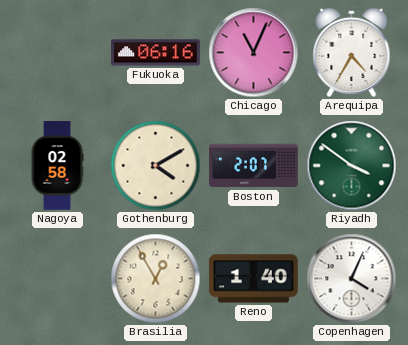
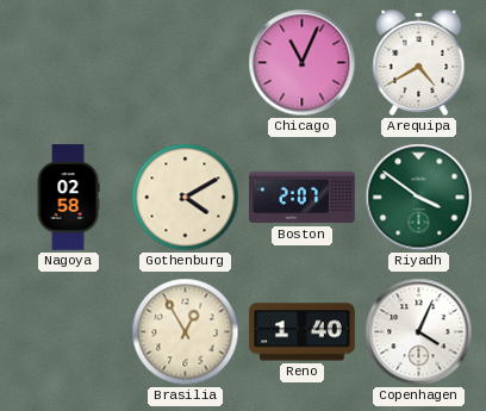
Fukuoka: 06:16 -> none (156, 53)
Arequipa: 4:35 -> 4:40 (419, 62)
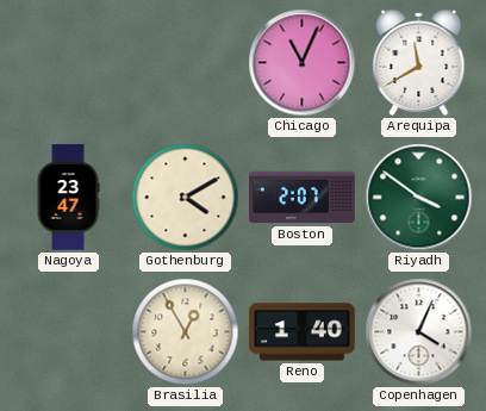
Arequipa: 4:40 -> 11:40 (419, 62)
Nagoya: 02:58 -> 23:47 (68, 198)
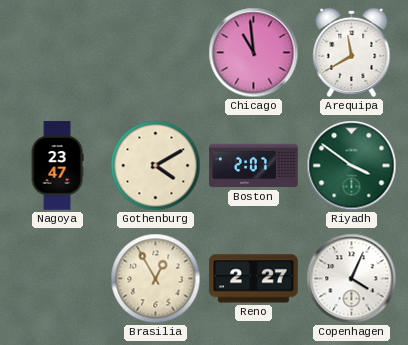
Chicago: 11:04 -> 10:59 (254, 53)
Reno: 1:40 -> 2:27 (254, 279)
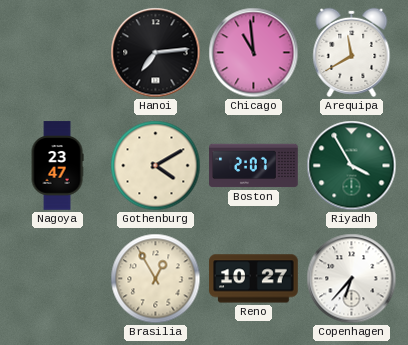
Hanoi: none -> 7:14 (156, 53)
Riyadh: 3:51 -> 3:55 (352, 166)
Reno: 2:27 -> 10:27 (254, 279)
Copenhagen: 4:04 -> 6:37 (352, 279)
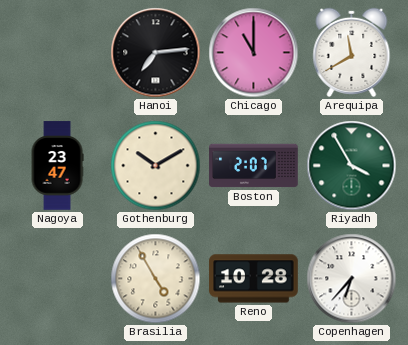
Chicago: 10:59 -> 11:00 (254, 53)
Gothenburg: 4:10 -> 10:10 (156, 166)
Brasilia: 12:55 -> 4:55 (156, 279)
Reno: 10:27 -> 10:28 (254, 279)
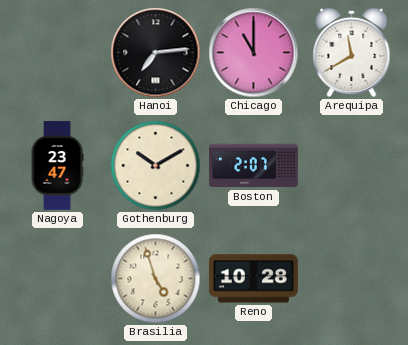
Riyadh: 3:55 -> none (352, 166)
Brasilia: 4:55 -> 4:57 (156, 279)
Copenhagen: 6:37 -> none (352, 279)
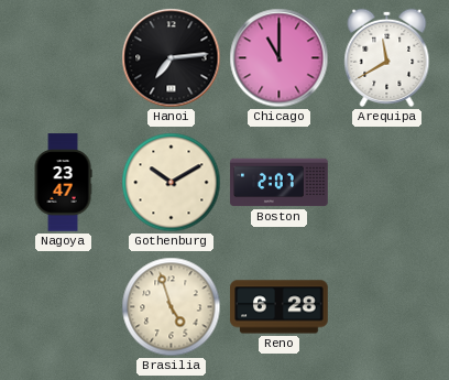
Reno: 10:28 -> 6:28 (280, 307)
